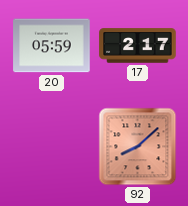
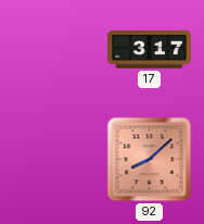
20: 05:59 -> none (52, 46)
17: 2:17 -> 3:17 (150, 50)
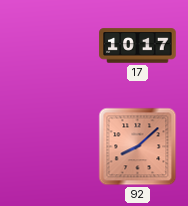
17: 3:17 -> 10:17 (138, 46)
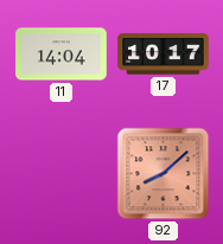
11: none -> 14:04 (62, 54)
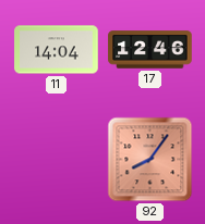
17: 10:17 -> 12:46 (150, 50)
92: 8:08 -> 8:06 (150, 160)
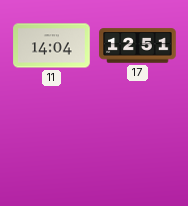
17: 12:46 -> 12:51 (138, 46)
92: 8:06 -> none (150, 160)
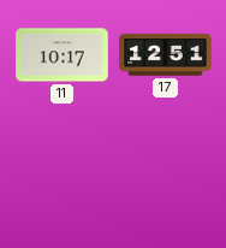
11: 14:04 -> 10:17 (63, 55)
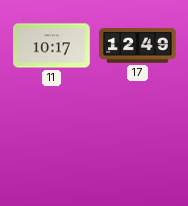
17: 12:51 -> 12:49 (138, 46)
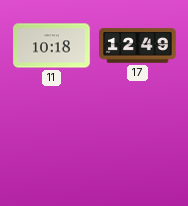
11: 10:17 -> 10:18 (52, 46)
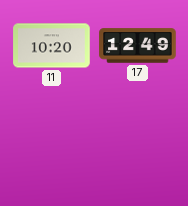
11: 10:18 -> 10:20 (52, 46)
